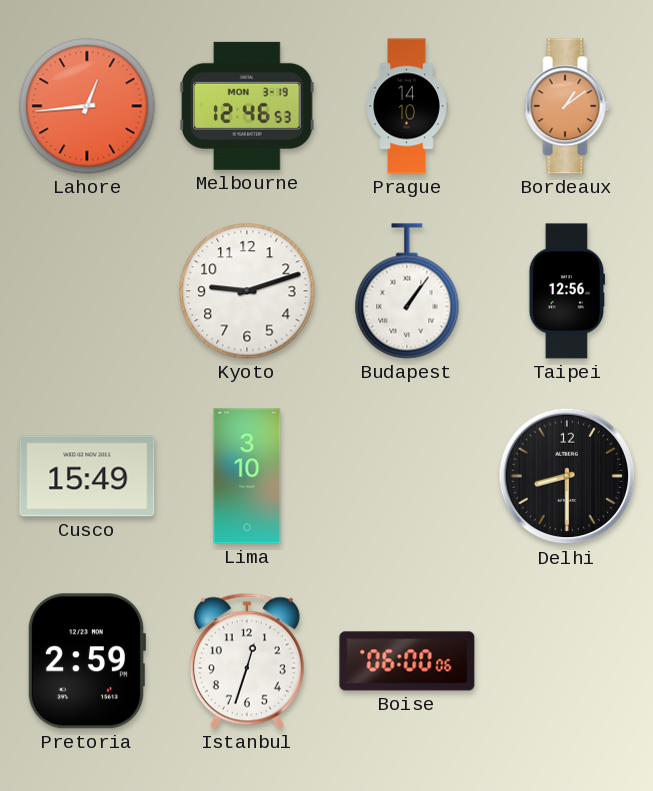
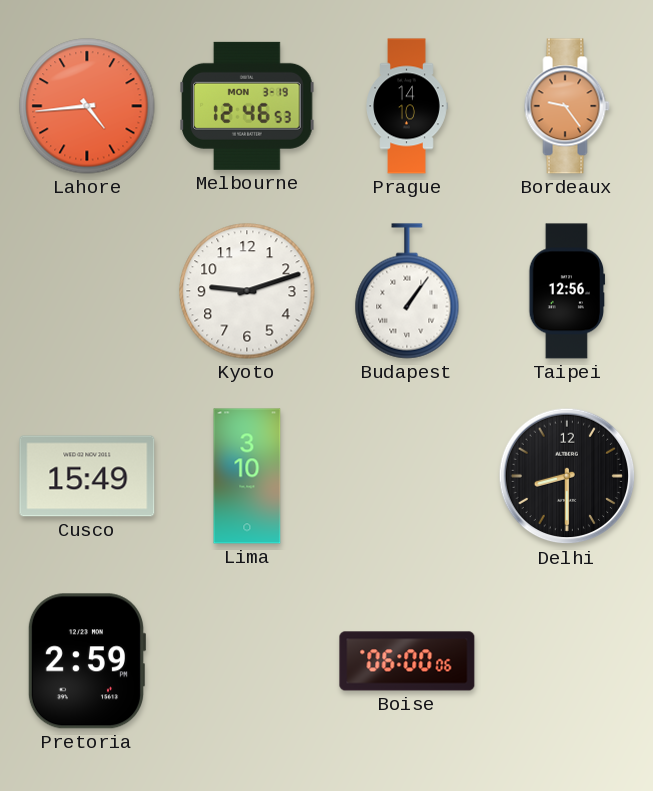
Lahore: 12:44 -> 4:44 (87, 106)
Bordeaux: 1:09 -> 9:24 (567, 106)
Istanbul: 12:33 -> none (247, 661)
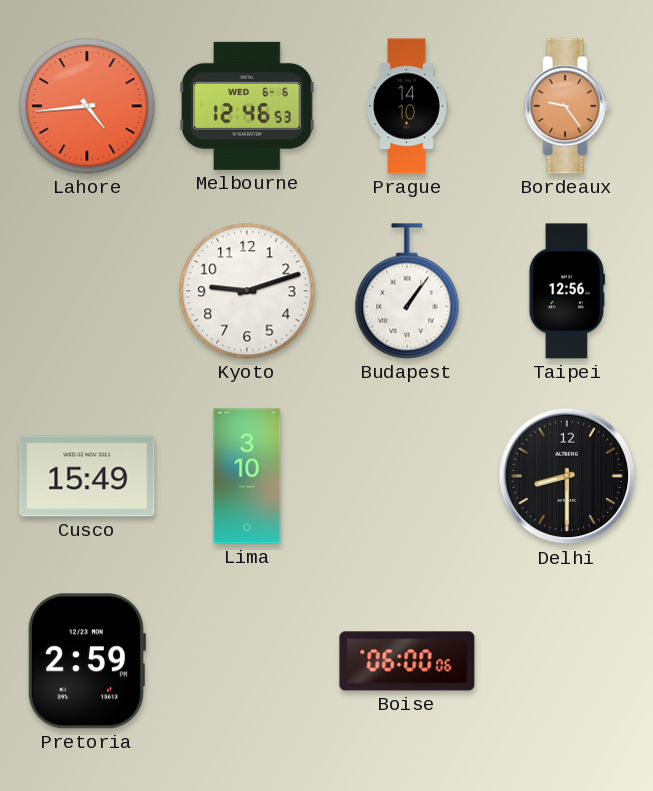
Melbourne date: MON 3-19 -> WED 6-6 (247, 106)
